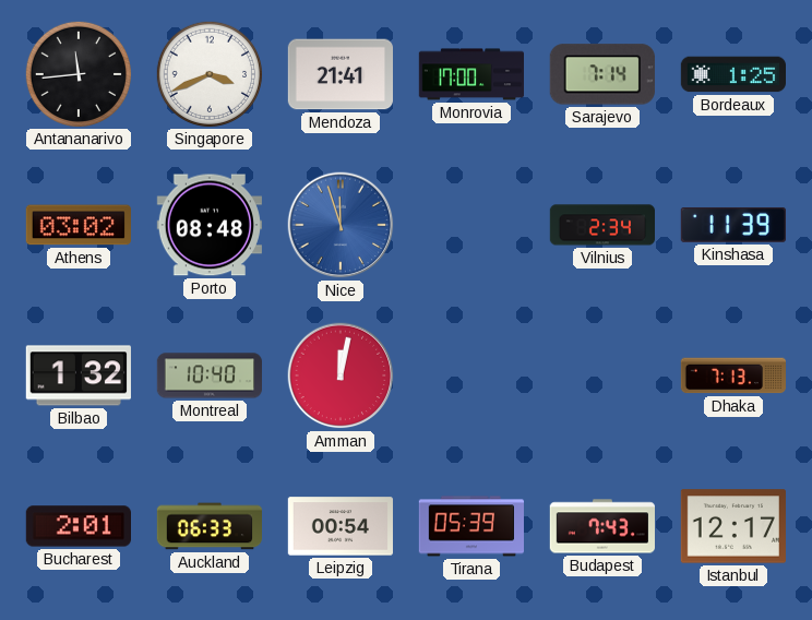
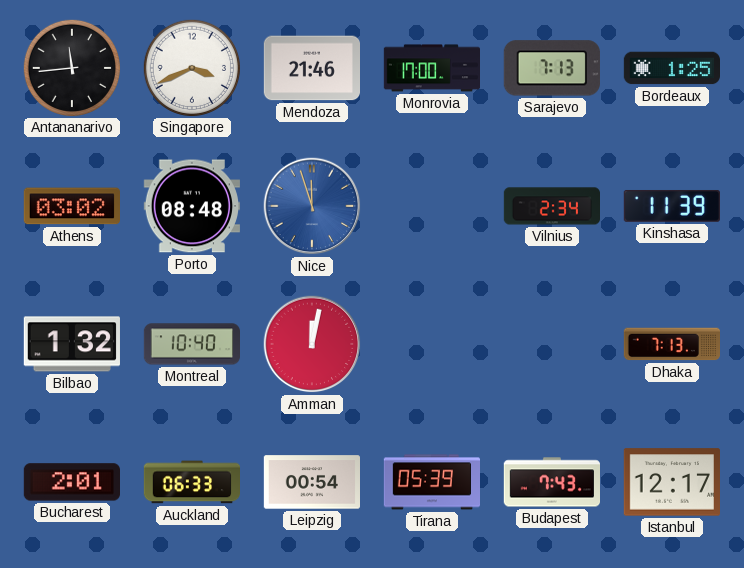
Mendoza: 21:41 -> 21:46 (311, 68)
Sarajevo: 7:14 -> 7:13 (552, 68)
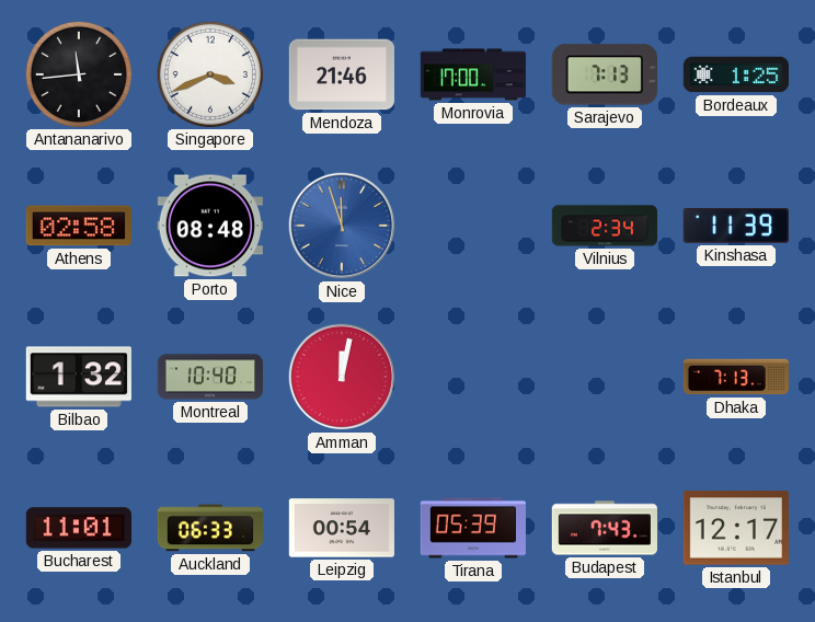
Athens: 03:02 -> 02:58 (79, 226)
Bucharest: 2:01 -> 11:01 (78, 528)
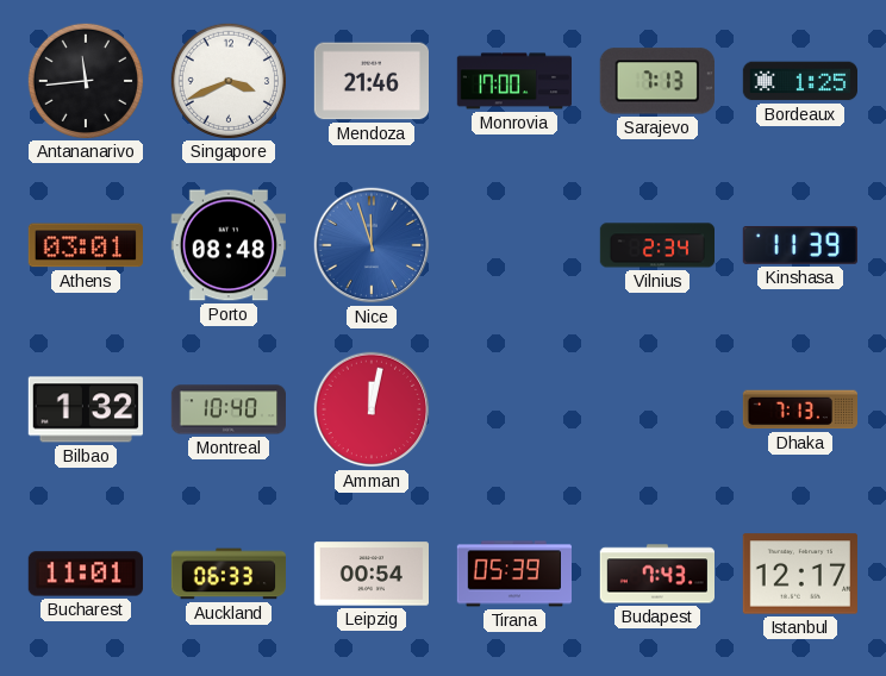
Athens: 02:58 -> 03:01 (86, 245)
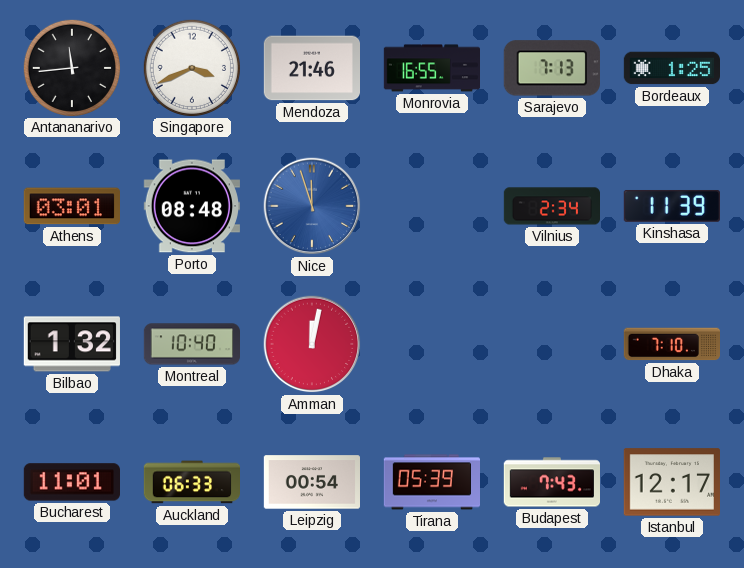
Monrovia: 17:00 -> 16:55 (431, 68)
Dhaka: 7:13 -> 7:10 (671, 344)
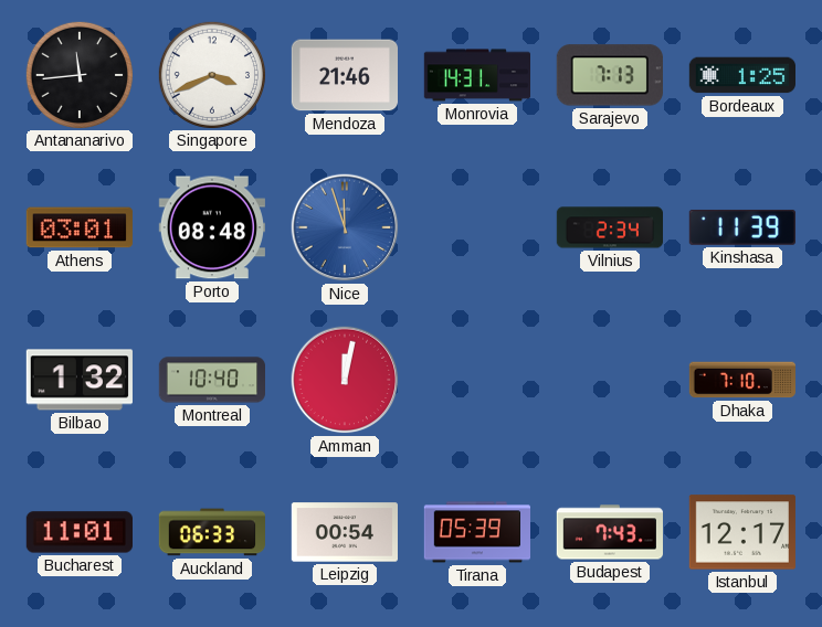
Monrovia: 16:55 -> 14:31 (476, 75)
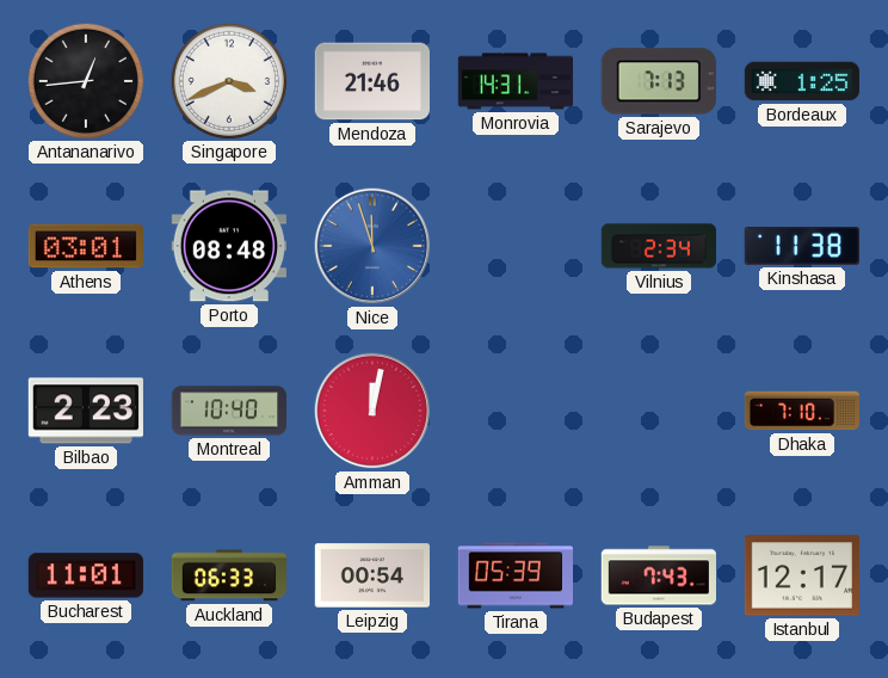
Antananarivo: 11:44 -> 12:44 (85, 80)
Kinshasa: 11:39 -> 11:38 (802, 246)
Bilbao: 1:32 -> 2:23 (86, 411)
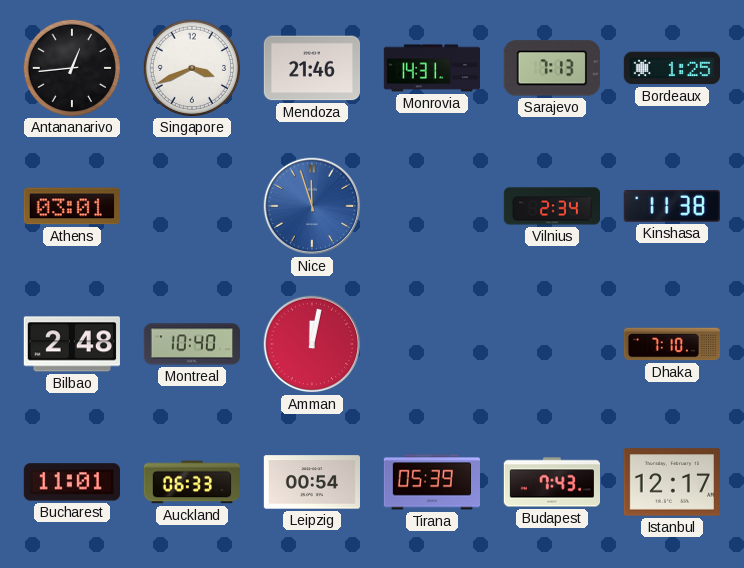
Porto: 08:48 -> none (228, 246)
Bilbao: 2:23 -> 2:48 (72, 344)
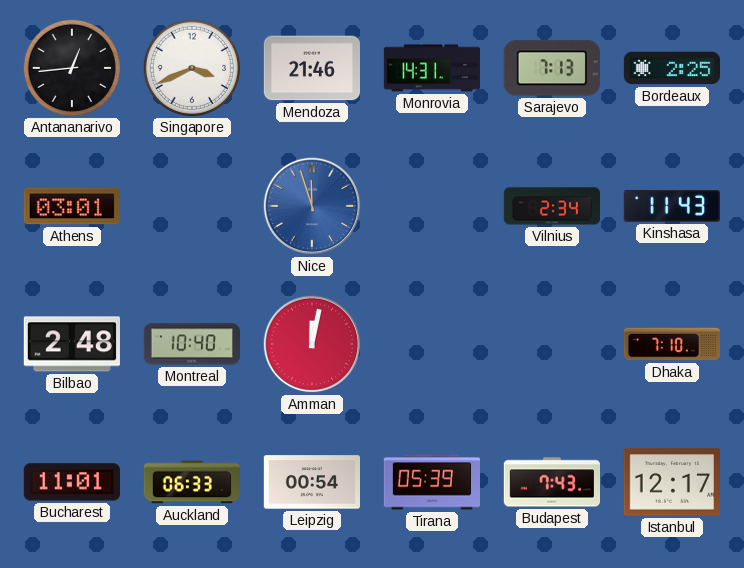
Bordeaux: 1:25 -> 2:25 (671, 68)
Kinshasa: 11:38 -> 11:43 (672, 206)
